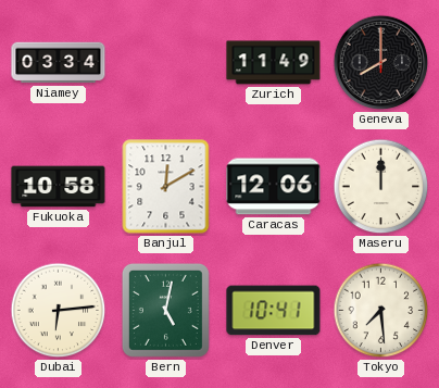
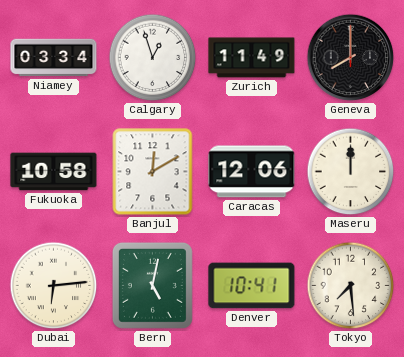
Calgary: none -> 12:57 (153, 58)
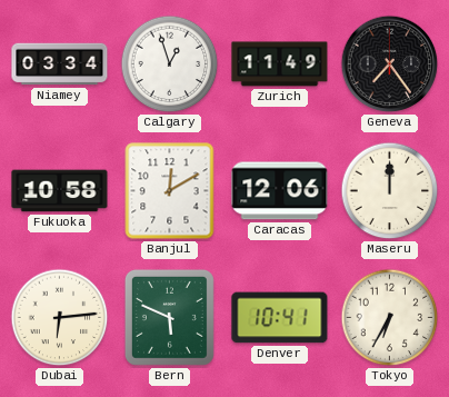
Geneva: 8:00 -> 7:24 (390, 64)
Bern: 5:02 -> 5:49 (169, 317)
Tokyo: 7:29 -> 6:35 (390, 318)
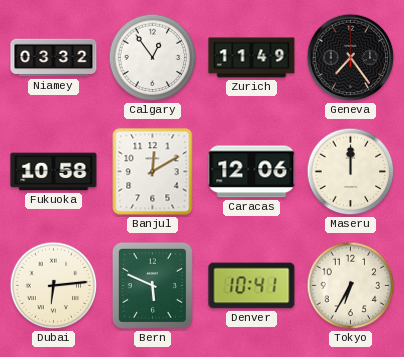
Niamey: 03:34 -> 03:32 (54, 58)
Calgary: 12:57 -> 12:54 (153, 58)
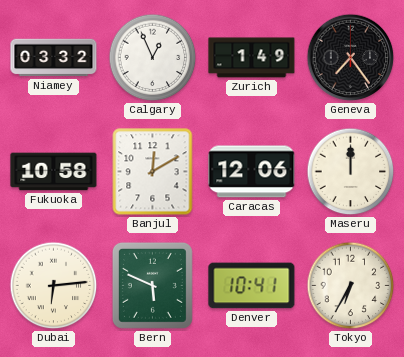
Calgary: 12:54 -> 12:56 (153, 58)
Zurich: 11:49 -> 1:49 (252, 58)
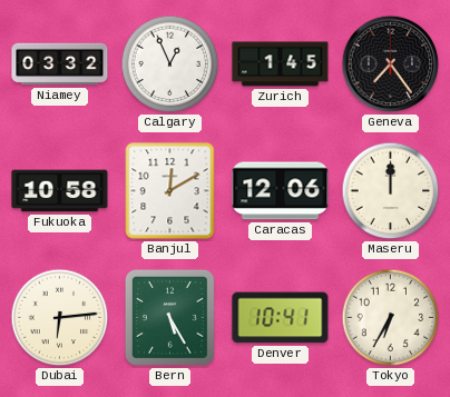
Zurich: 1:49 -> 1:45 (281, 64)
Bern: 5:49 -> 5:25 (169, 317)
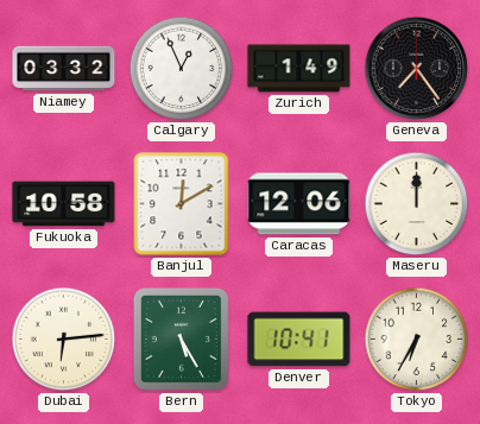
Zurich: 1:45 -> 1:49 (299, 69)
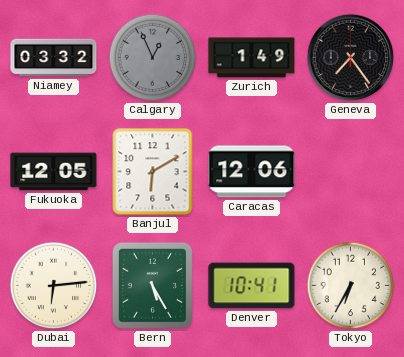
Calgary dial: white -> grey (153, 58)
Fukuoka: 10:58 -> 12:05 (54, 172)
Banjul: 12:10 -> 6:10 (153, 172)
Maseru: 12:00 -> none (417, 204)
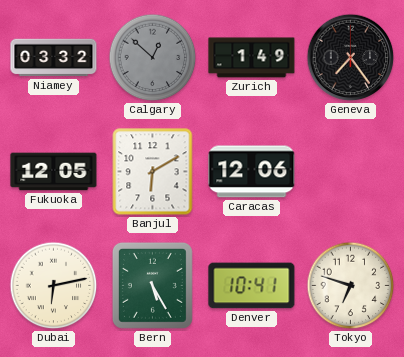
Calgary: 12:56 -> 12:52 (153, 58)
Dubai: 6:14 -> 6:13 (54, 286)
Tokyo: 6:35 -> 6:48 (351, 286)
